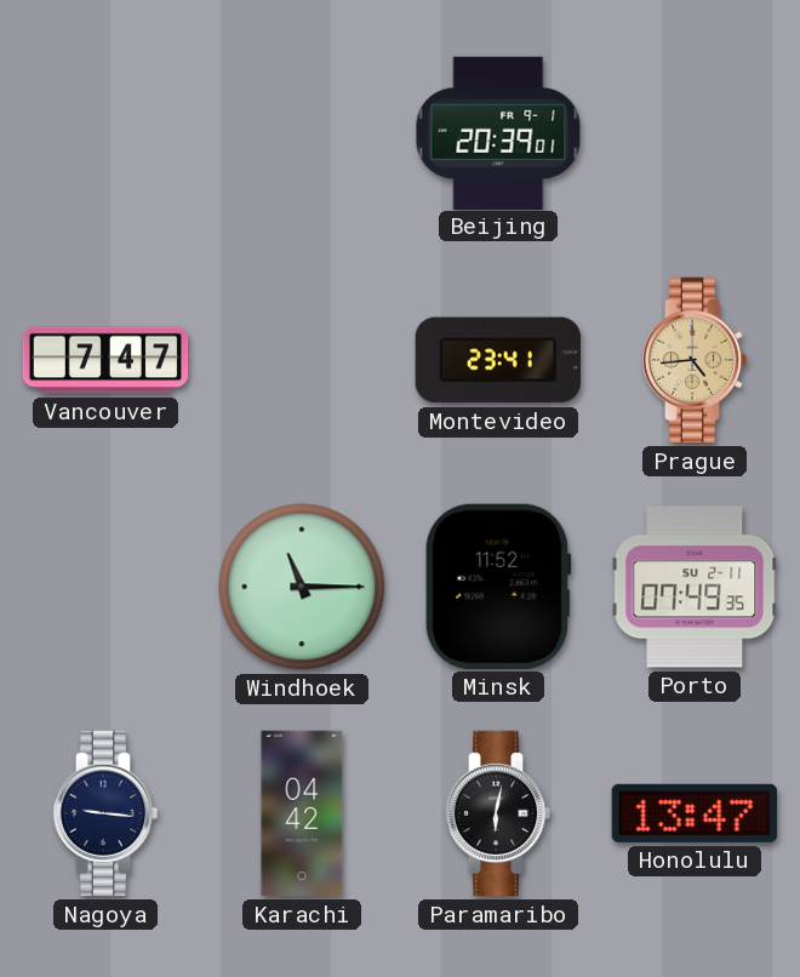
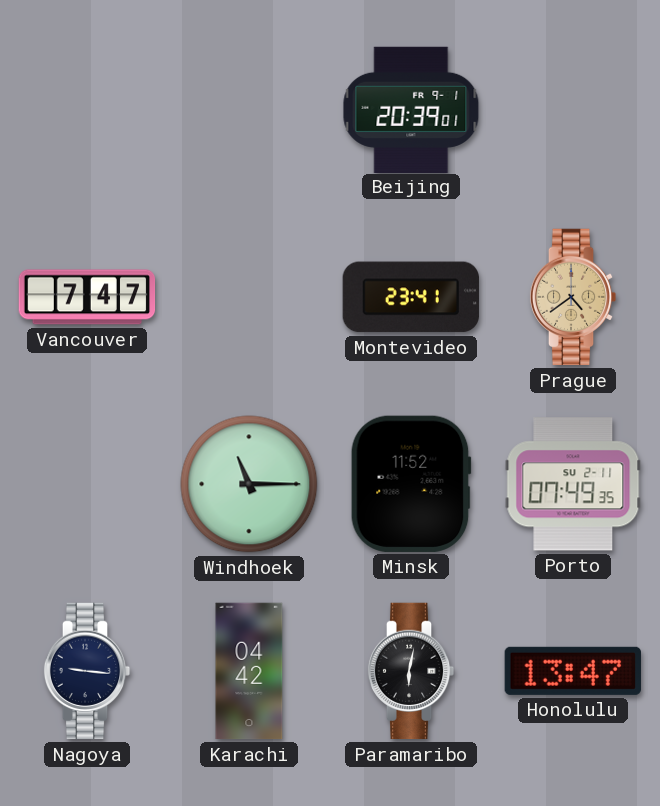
Prague: 4:44 -> 4:39 (573, 297)
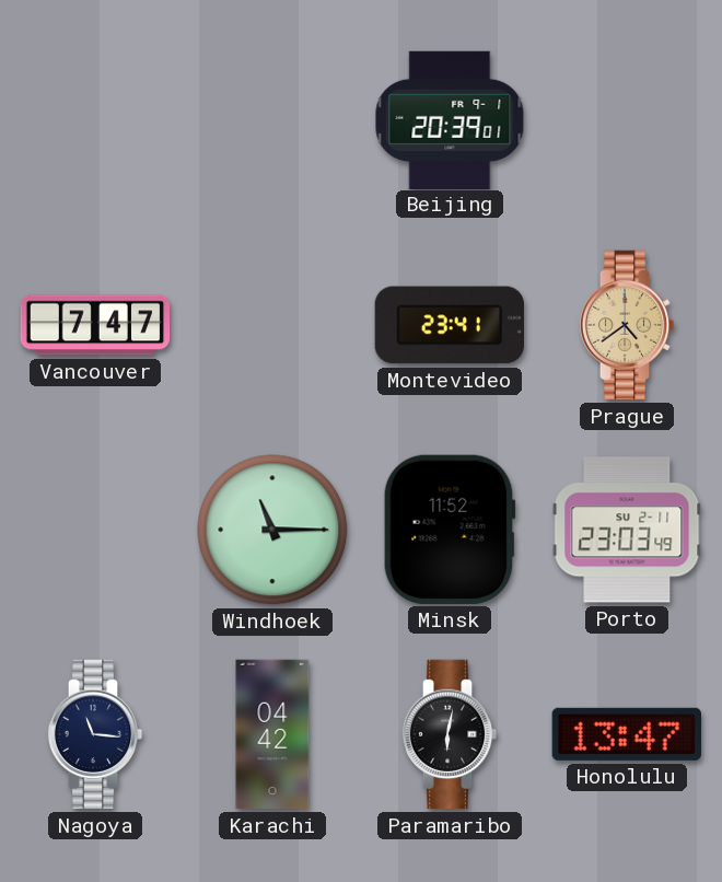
Porto: 07:49 -> 23:03 (627, 530)
Nagoya: 9:16 -> 11:16 (95, 734)
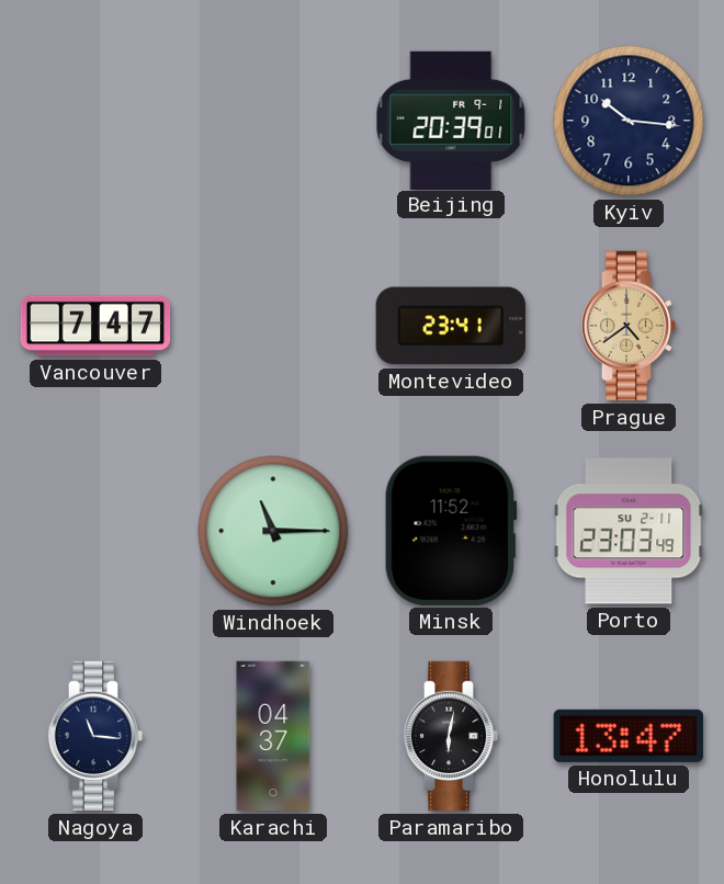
Kyiv: none -> 10:16 (629, 121)
Karachi: 04:42 -> 04:37 (273, 736)
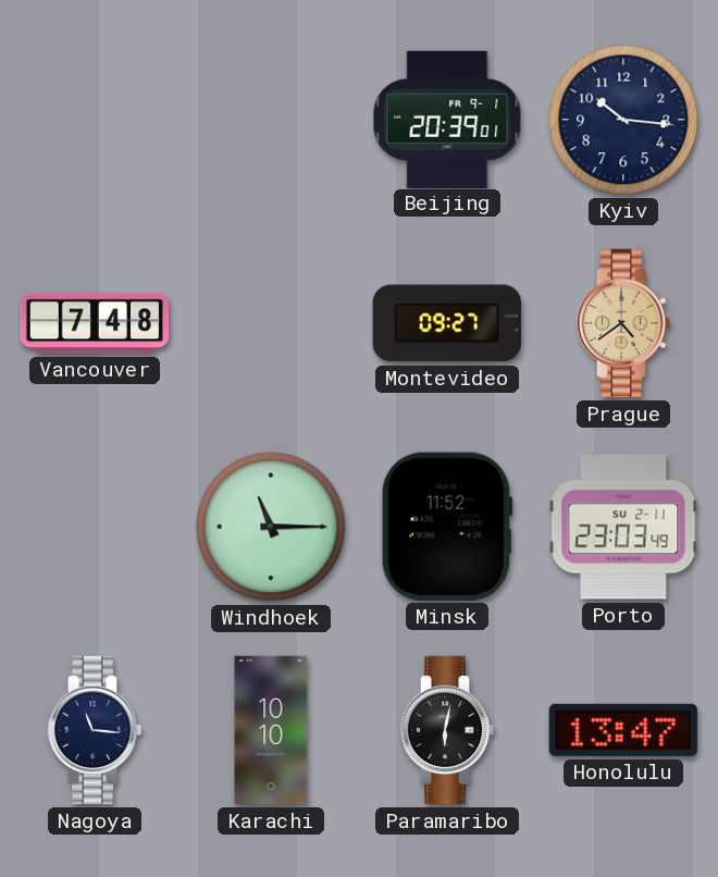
Vancouver: 7:47 -> 7:48 (95, 323)
Montevideo: 23:41 -> 09:27 (447, 323)
Karachi: 04:37 -> 10:10 (271, 730)
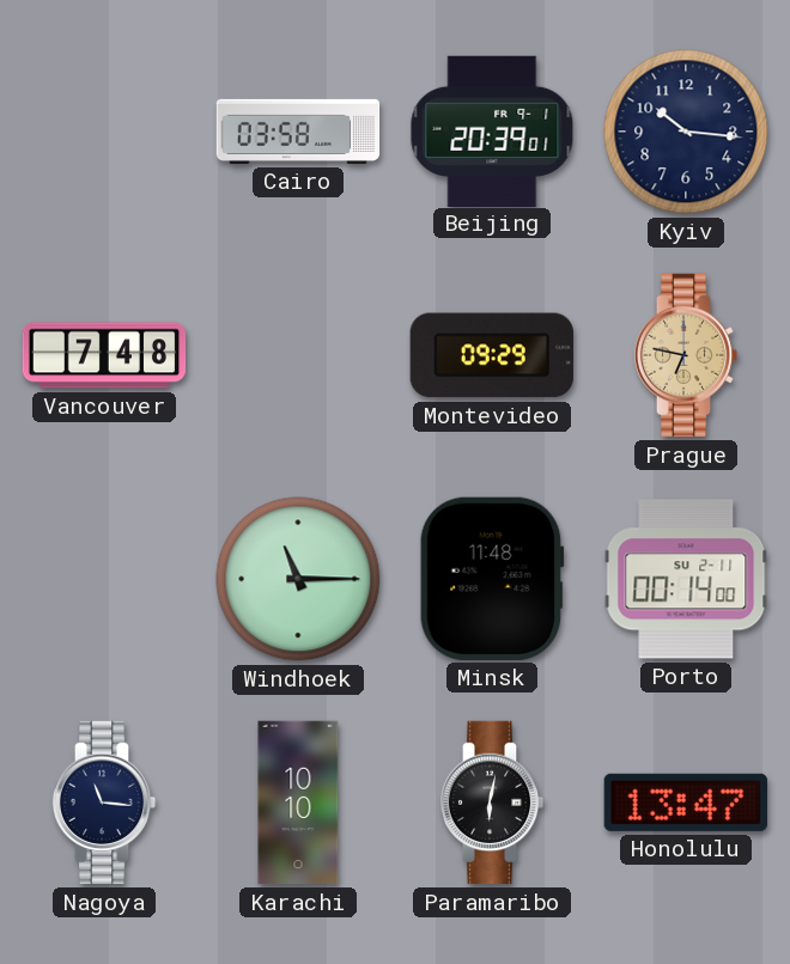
Cairo: none -> 03:58 (298, 132)
Montevideo: 09:27 -> 09:29 (492, 355)
Prague: 4:39 -> 6:47 (686, 355)
Minsk: 11:52 -> 11:48 (492, 579)
Porto: 23:03 -> 00:14 (686, 579)
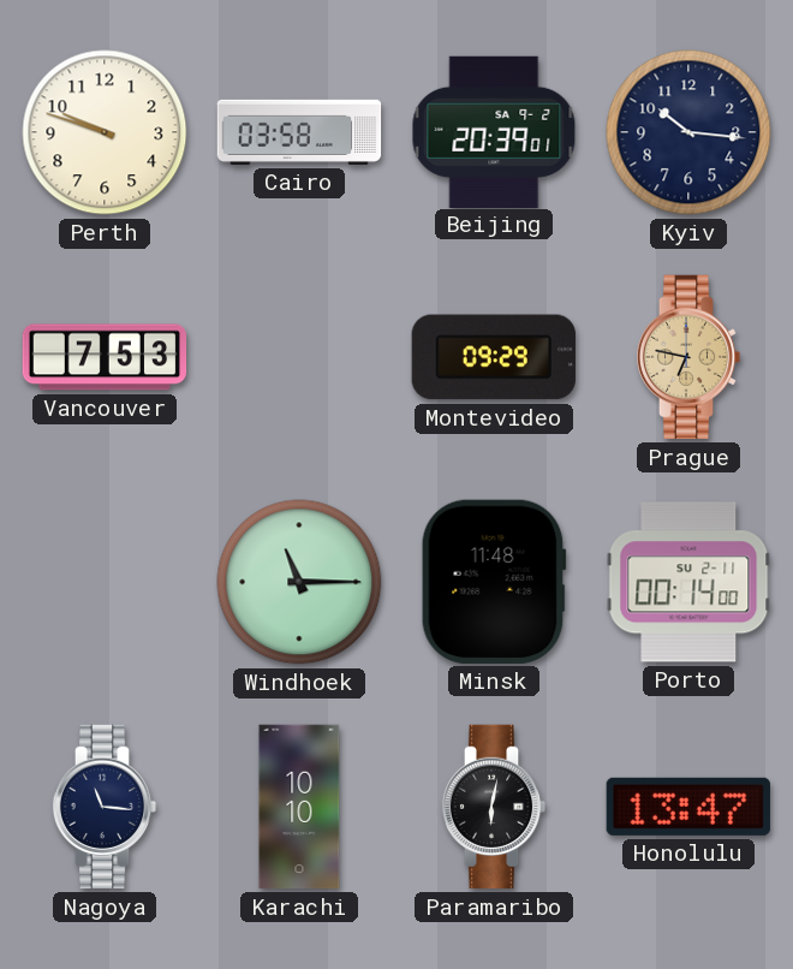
Perth: none -> 9:48 (105, 132)
Beijing date: FR 9-1 -> SA 9-2 (494, 131)
Vancouver: 7:48 -> 7:53 (105, 357)
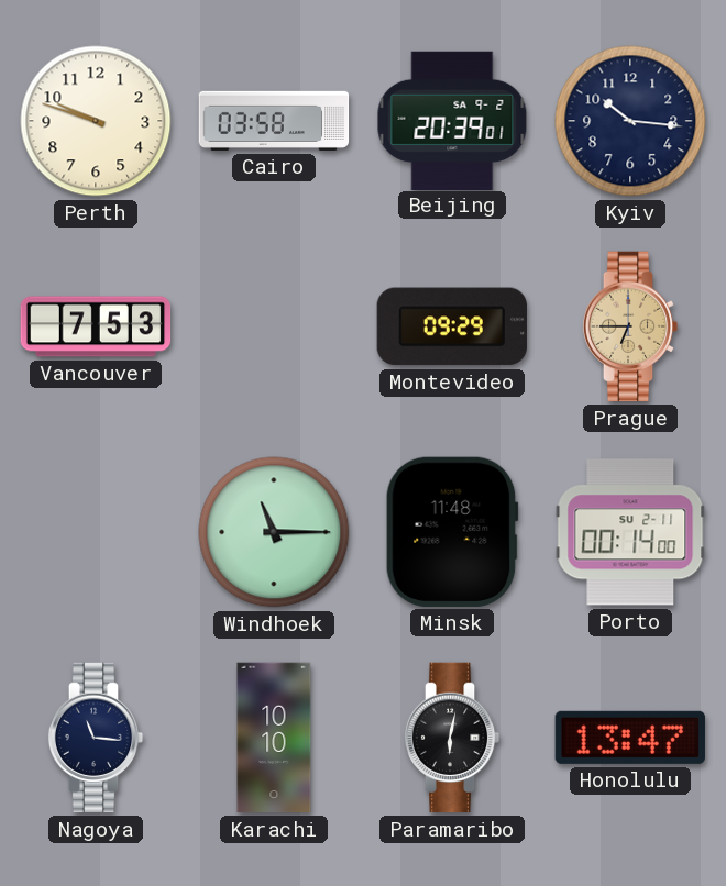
Prague: 6:47 -> 6:45 (630, 326)
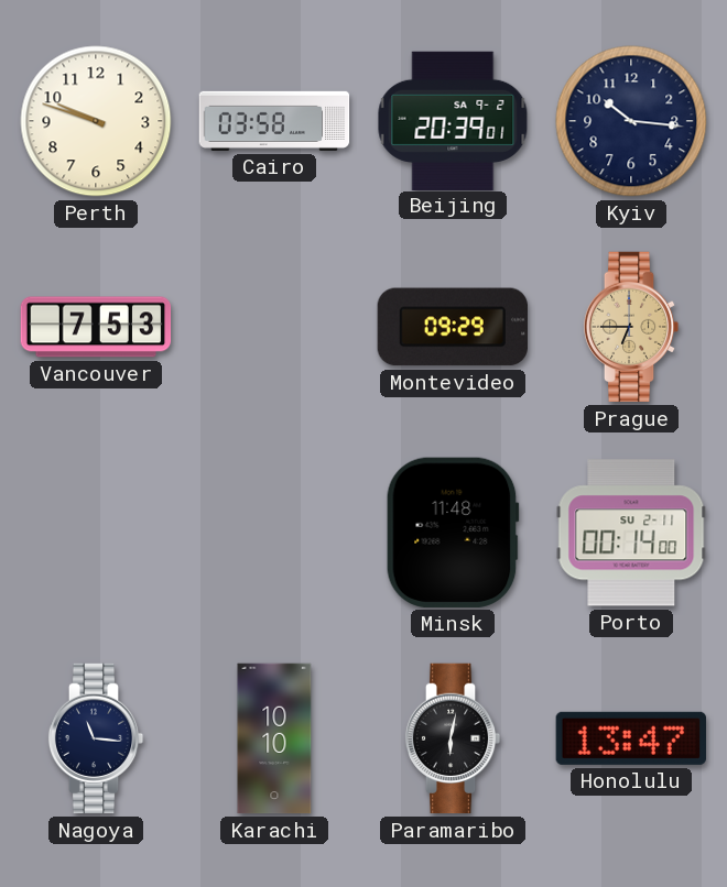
Windhoek: 11:15 -> none (274, 532)
